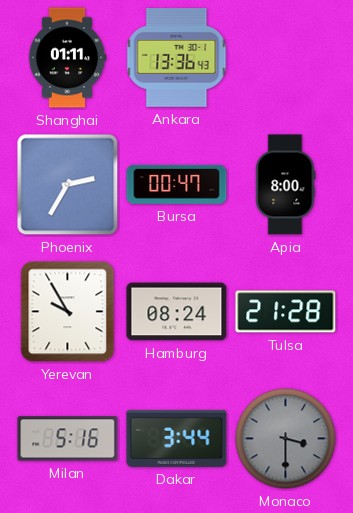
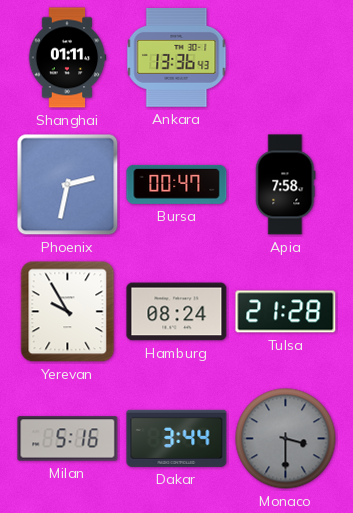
Phoenix: 2:35 -> 2:32 (68, 185)
Apia: 8:00 -> 7:58 (286, 185)
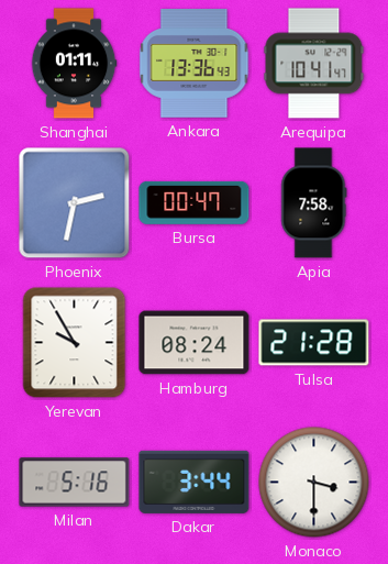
Arequipa: none -> 10:41 (314, 64)
Monaco dial: grey -> white (314, 483)
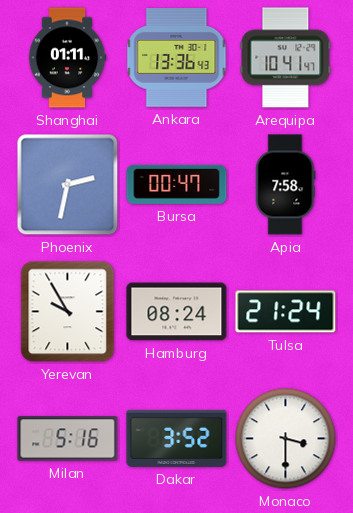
Tulsa: 21:28 -> 21:24 (286, 312)
Dakar: 3:44 -> 3:52 (177, 438)
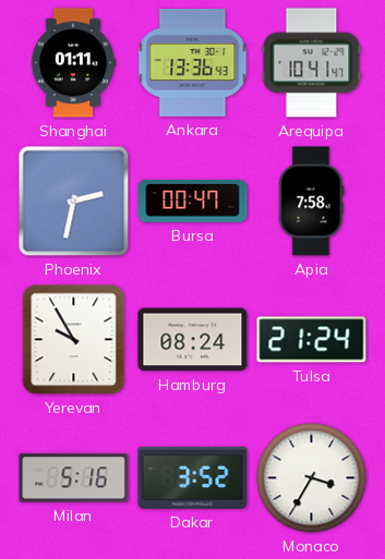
Monaco: 3:30 -> 3:35 (312, 478)
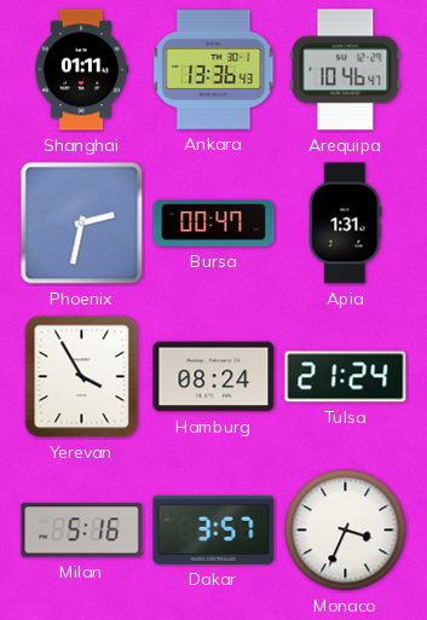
Arequipa: 10:41 -> 10:46 (346, 70)
Apia: 7:58 -> 1:31 (346, 224)
Yerevan: 9:55 -> 3:55 (82, 377)
Dakar: 3:52 -> 3:57 (214, 529)
Monaco: 3:35 -> 3:34 (346, 531)
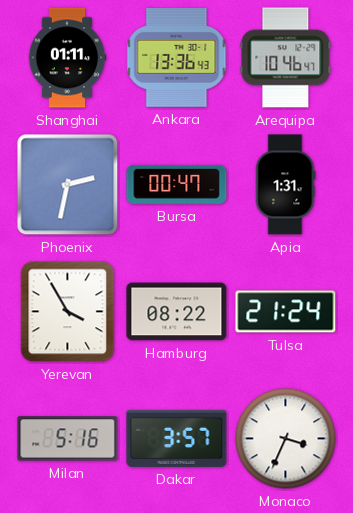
Hamburg: 08:24 -> 08:22 (177, 312)
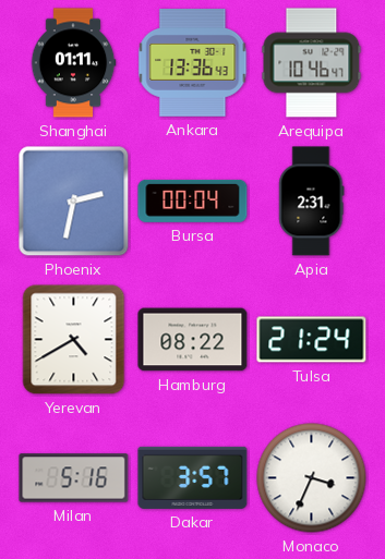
Bursa: 00:47 -> 00:04 (193, 200)
Apia: 1:31 -> 2:31 (312, 202)
Yerevan: 3:55 -> 4:40 (74, 340)
